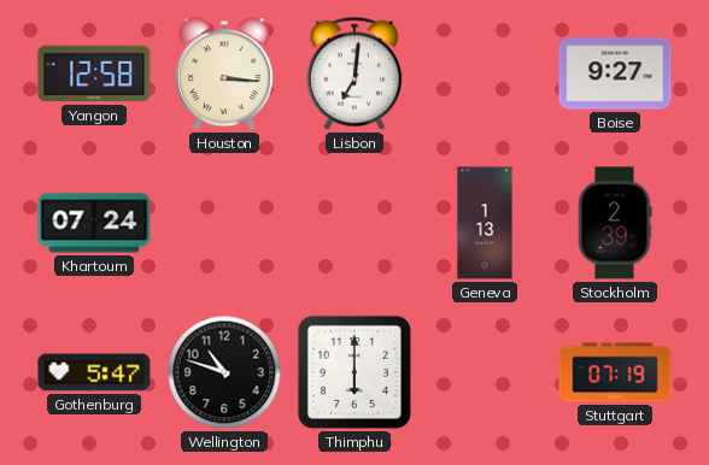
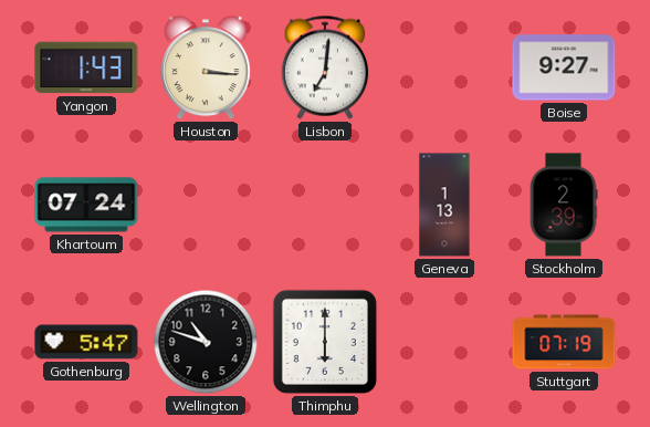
Yangon: 12:58 -> 1:43 (86, 67)
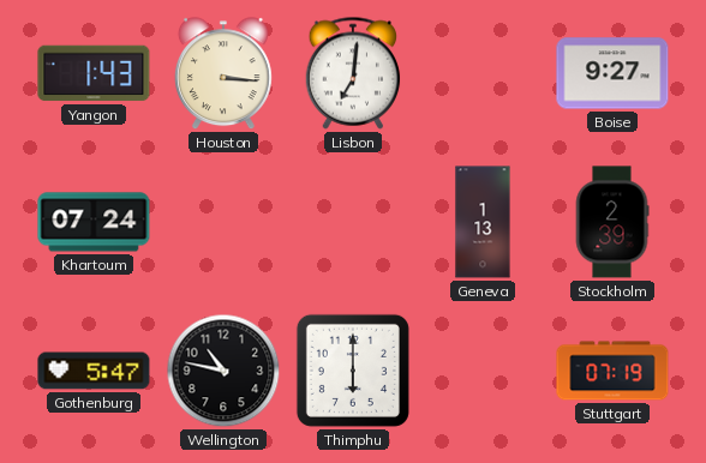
Wellington: 10:48 -> 10:47 (223, 371)
